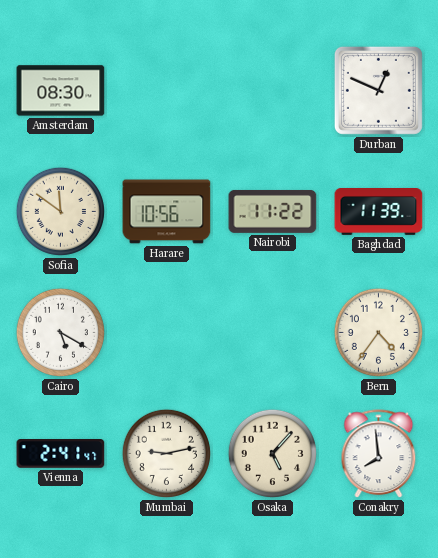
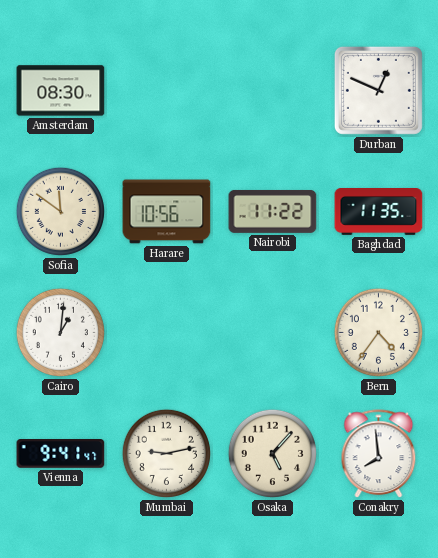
Baghdad: 11:39 -> 11:35 (379, 212)
Cairo: 5:20 -> 1:01 (60, 332)
Vienna: 2:41 -> 9:41 (61, 454)
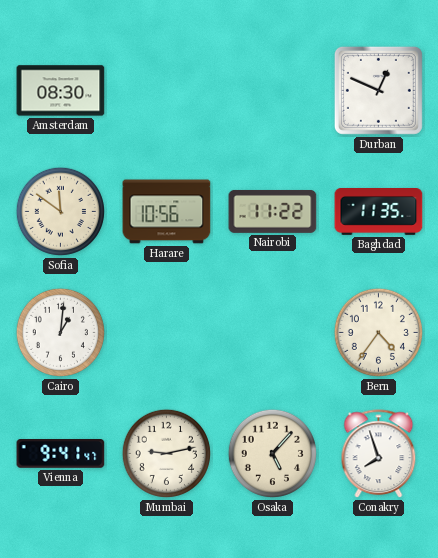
Conakry: 7:59 -> 7:57 (379, 454)
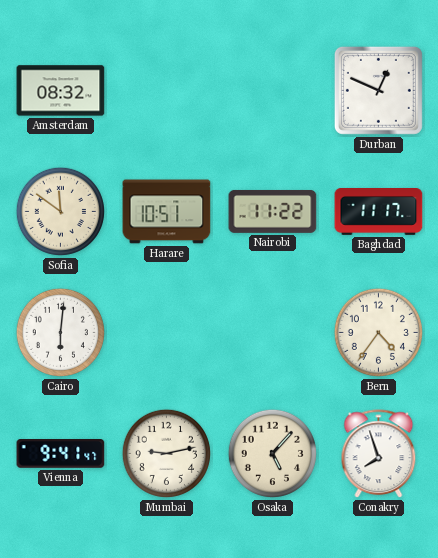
Amsterdam: 08:30 -> 08:32 (61, 91)
Harare: 10:56 -> 10:51 (167, 212)
Baghdad: 11:35 -> 11:17 (379, 212)
Cairo: 1:01 -> 6:01 (60, 332)
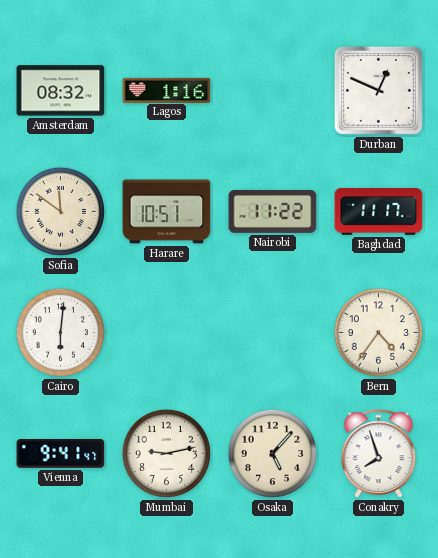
Lagos: none -> 1:16 (167, 90)
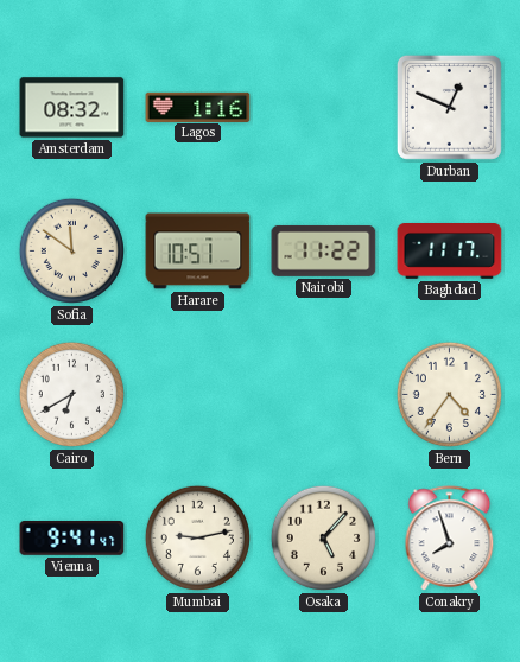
Cairo: 6:01 -> 6:40 (71, 394)
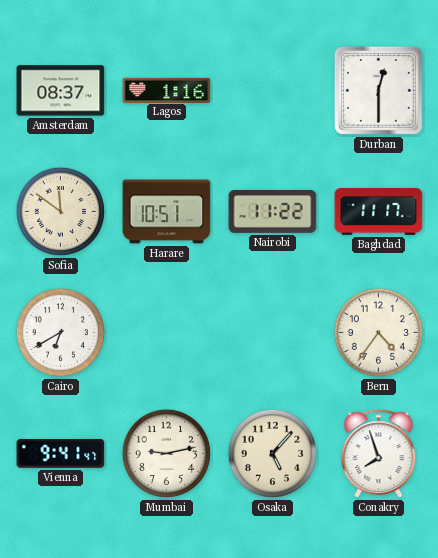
Amsterdam: 08:32 -> 08:37 (61, 91)
Durban: 12:49 -> 12:30 (378, 90)
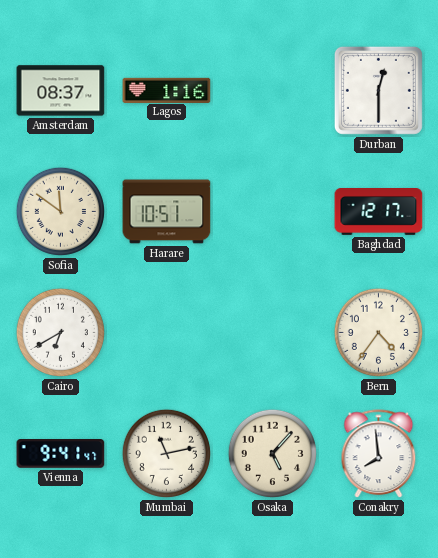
Nairobi: 11:22 -> none (273, 211)
Baghdad: 11:17 -> 12:17 (379, 212)
Mumbai: 9:13 -> 11:13 (166, 453)
Conakry: 7:57 -> 7:59 (379, 454)
